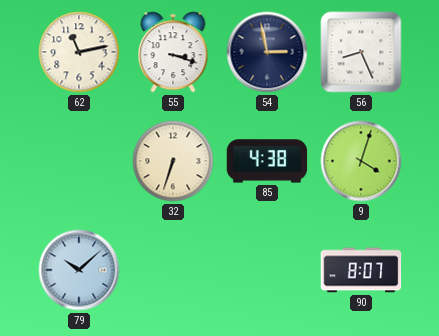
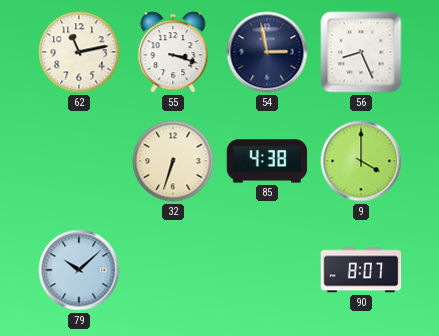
9: 4:03 -> 4:00 (361, 161)
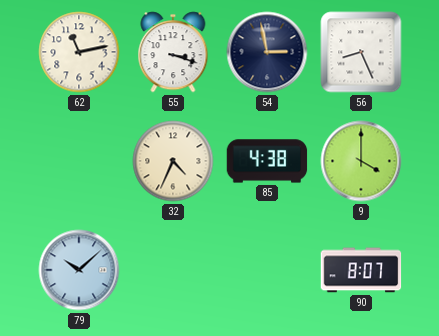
32: 6:33 -> 4:34 (173, 161)
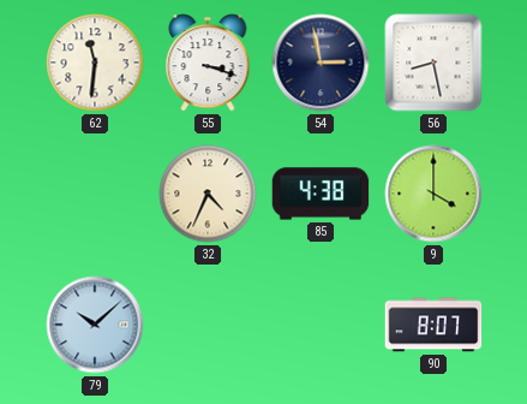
62: 11:13 -> 11:31 (95, 63)
56: 8:26 -> 8:28 (433, 63)
